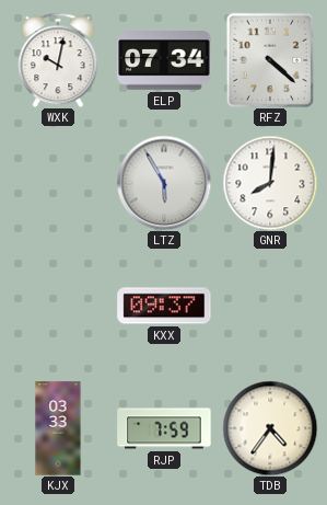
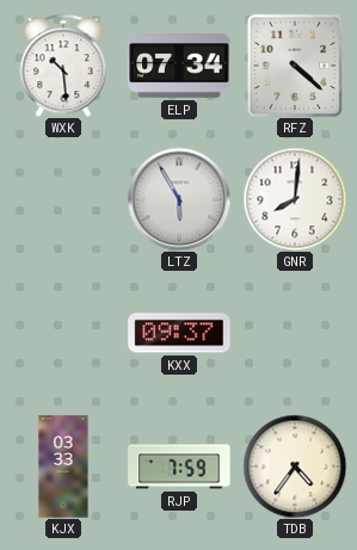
WXK: 10:02 -> 10:29 (63, 66)
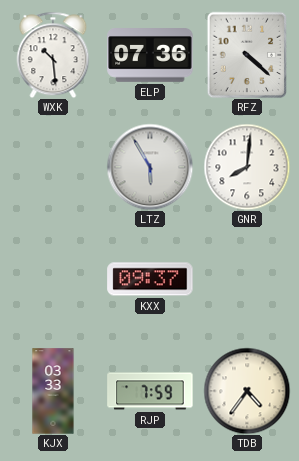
ELP: 07:34 -> 07:36 (150, 55)
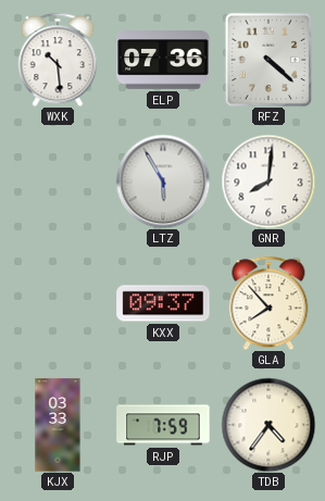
GLA: none -> 7:53 (268, 303)
